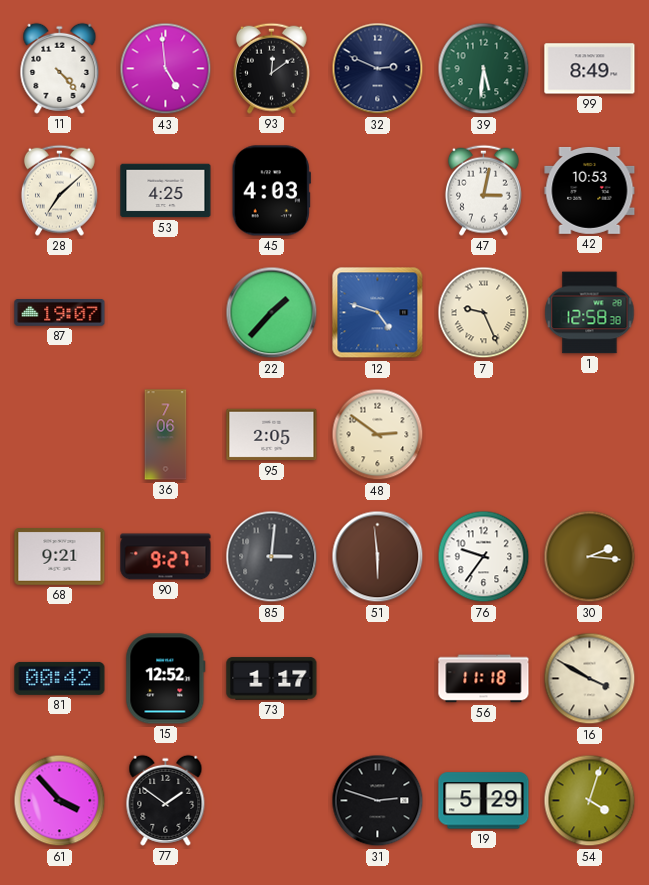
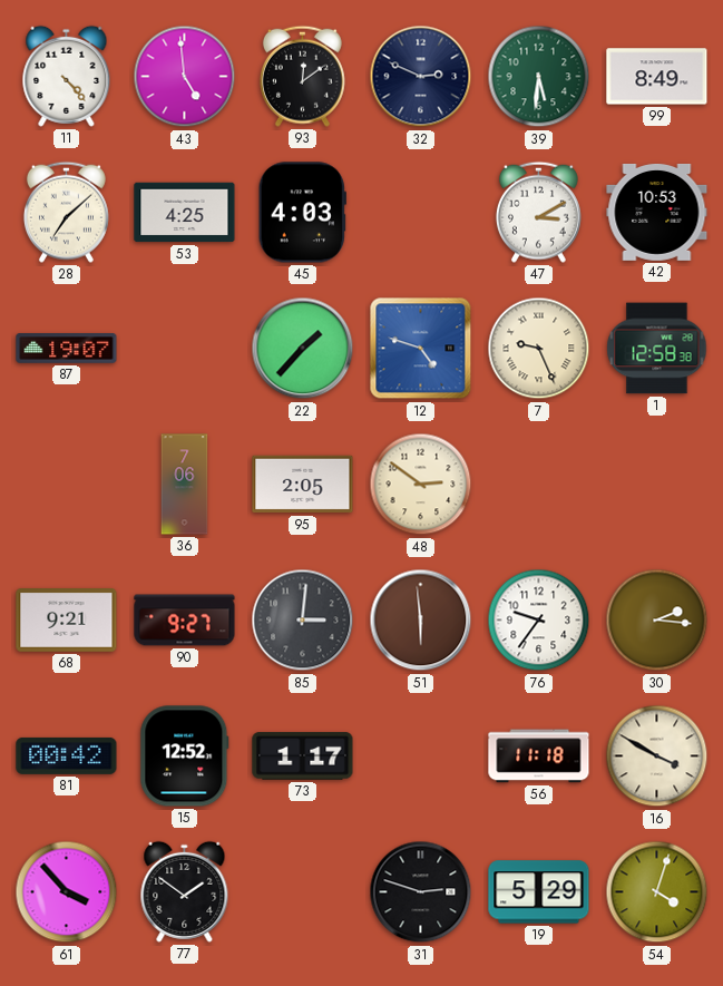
47: 3:02 -> 3:10 (538, 212)
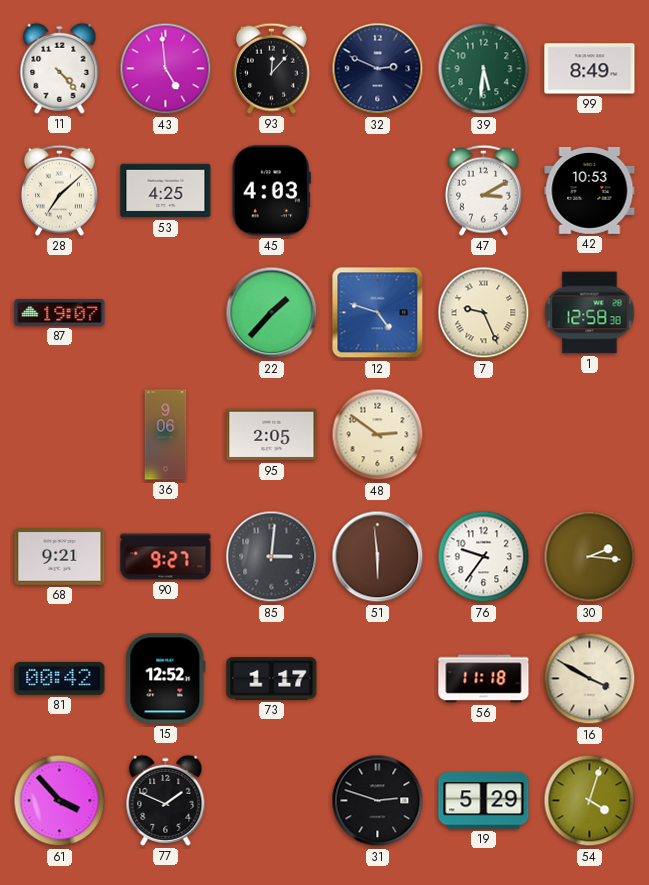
93: 12:09 -> 12:07 (271, 68)
36: 7:06 -> 9:06 (166, 435)
77: 1:51 -> 1:49 (166, 800)
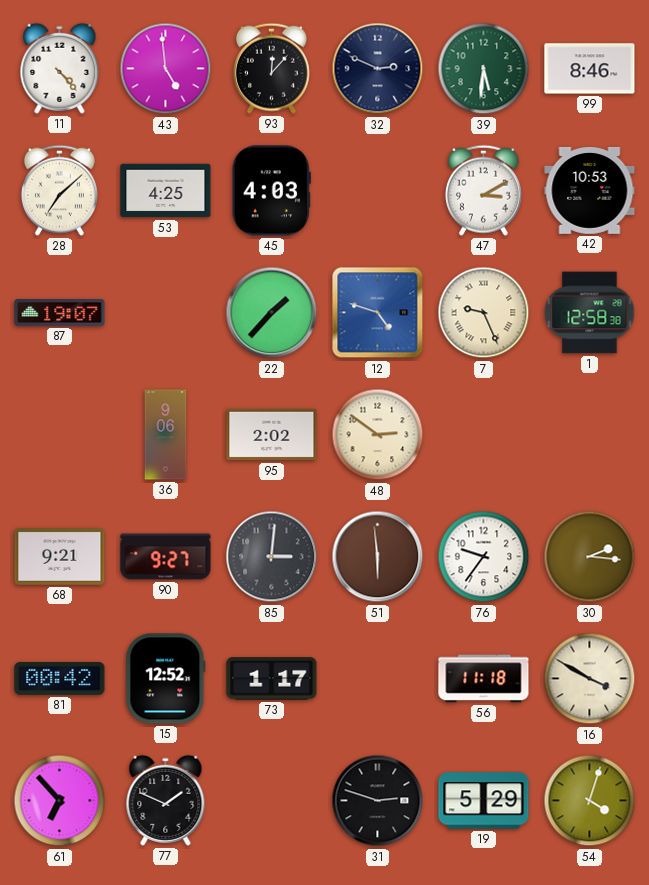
99: 8:49 -> 8:46 (590, 69)
95: 2:05 -> 2:02 (272, 435)
61: 3:53 -> 6:53 (60, 801)
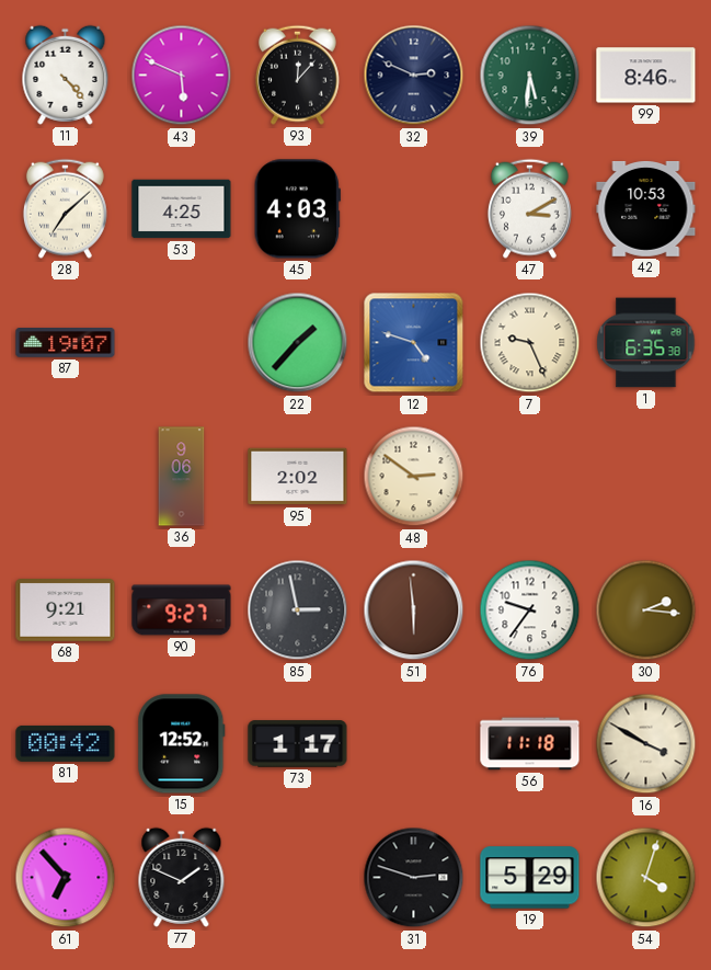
43: 4:59 -> 5:49 (182, 76)
1: 12:58 -> 6:35 (646, 343)
85: 3:01 -> 2:58 (298, 610)
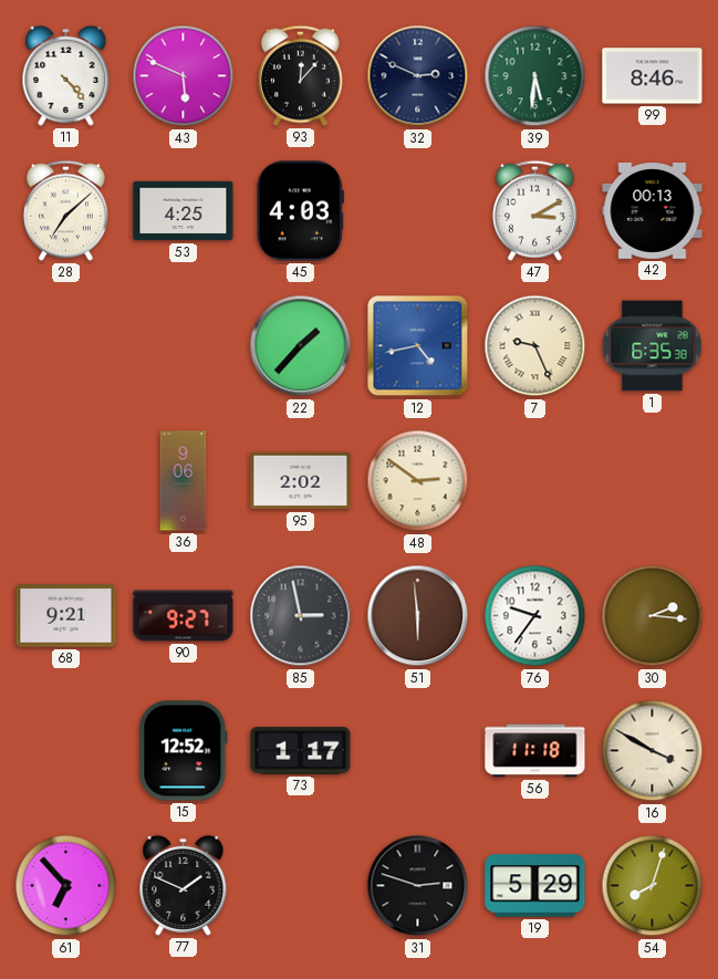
42: 10:53 -> 00:13 (653, 210)
87: 19:07 -> none (66, 343)
12: 4:48 -> 4:43 (418, 346)
81: 00:42 -> none (66, 743)
54: 4:03 -> 8:03 (653, 886)
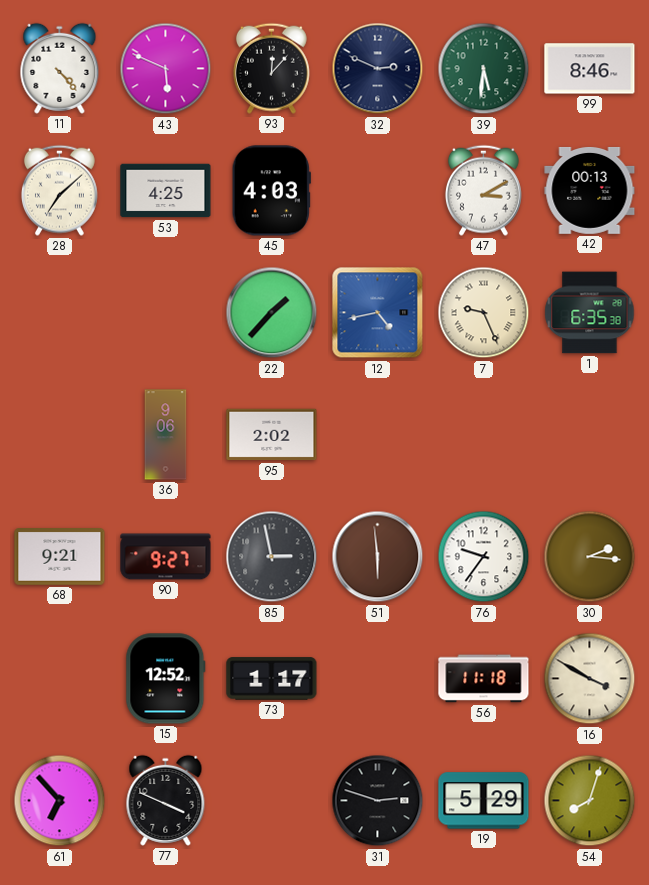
48: 2:51 -> none (418, 481)
77: 1:49 -> 3:49 (166, 800)
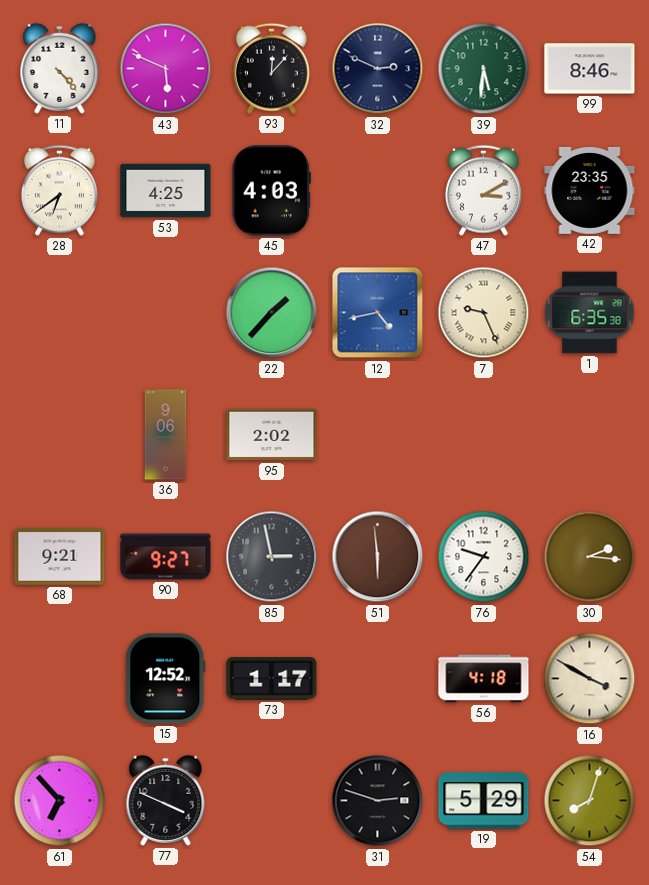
28: 7:08 -> 6:39 (59, 190)
42: 00:13 -> 23:35 (590, 190)
56: 11:18 -> 4:18 (484, 679)
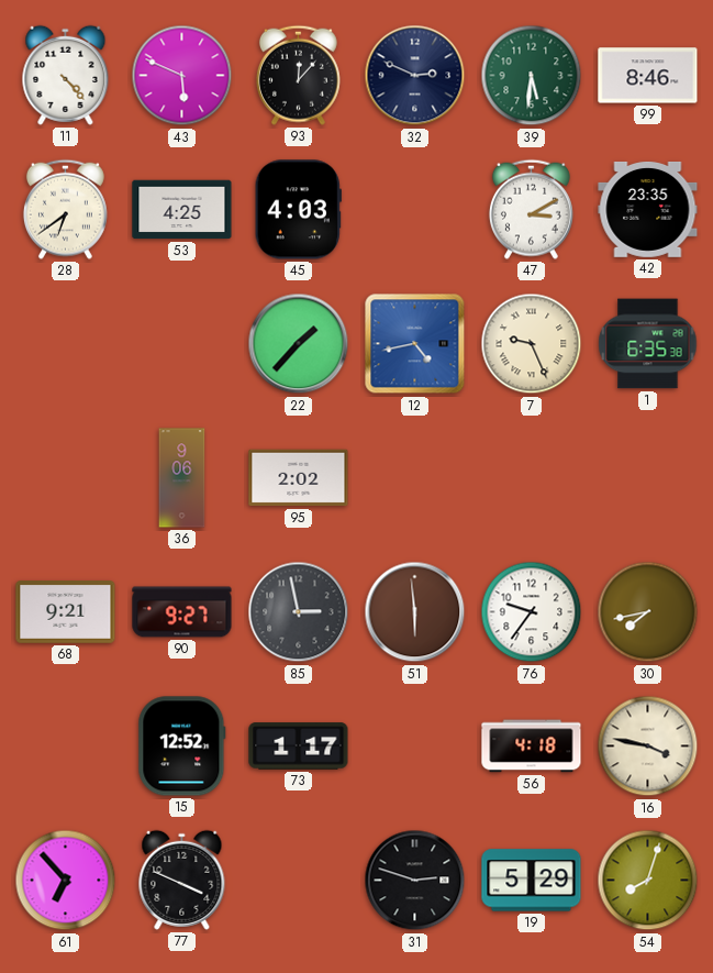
30: 2:16 -> 7:43 (648, 612)
16: 3:50 -> 3:47 (648, 747)
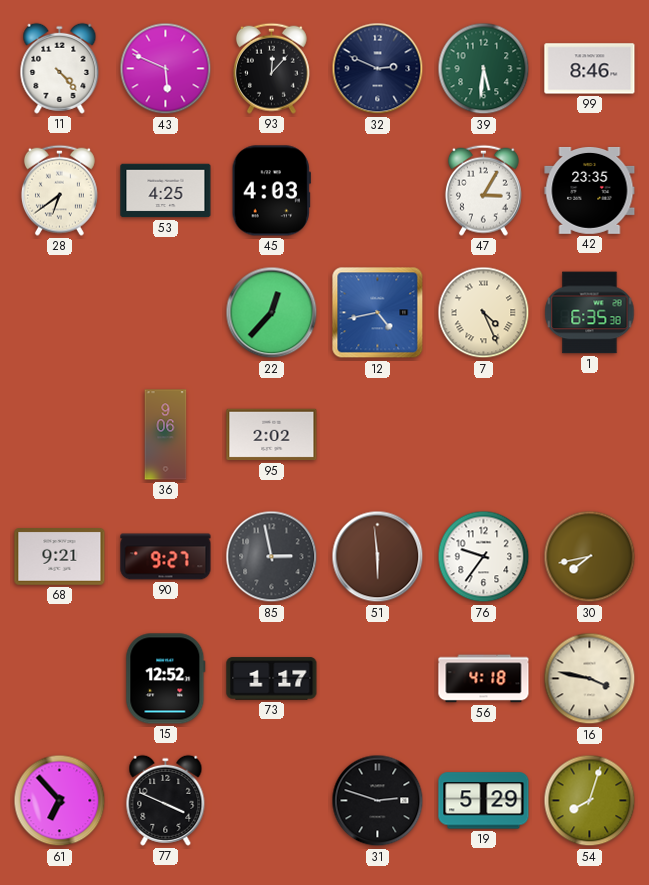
47: 3:10 -> 3:05 (483, 190)
22: 1:37 -> 12:37 (272, 313)
7: 9:26 -> 4:26 (484, 313)
